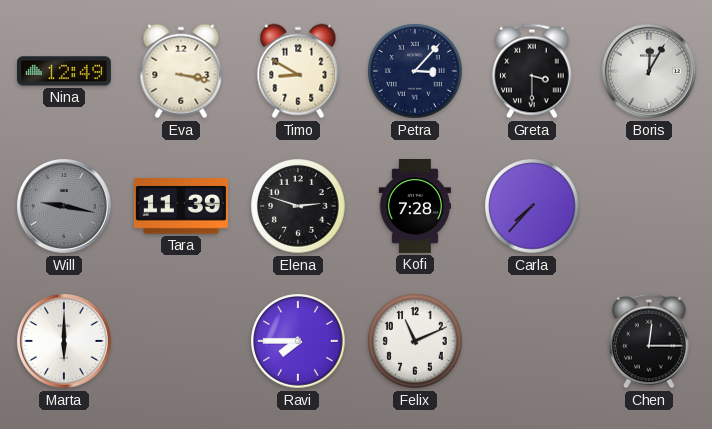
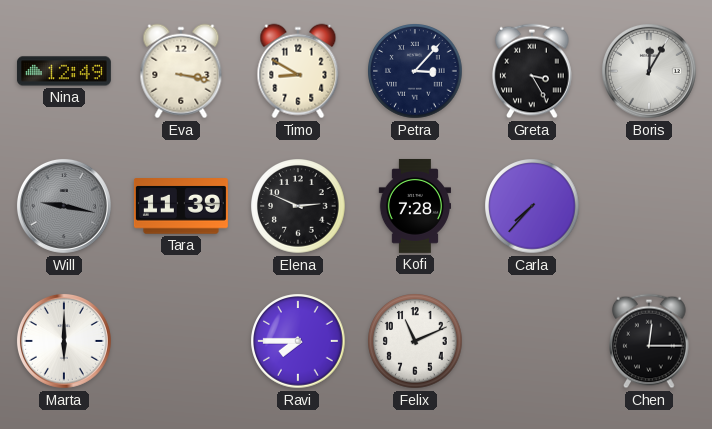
Greta: 3:30 -> 3:25 (532, 71)
Elena: 2:48 -> 2:49 (298, 206)
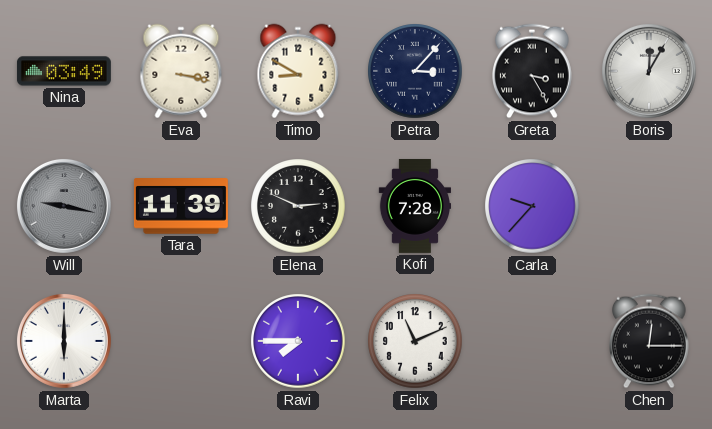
Nina: 12:49 -> 03:49 (64, 71)
Carla: 7:37 -> 9:37 (532, 206)
